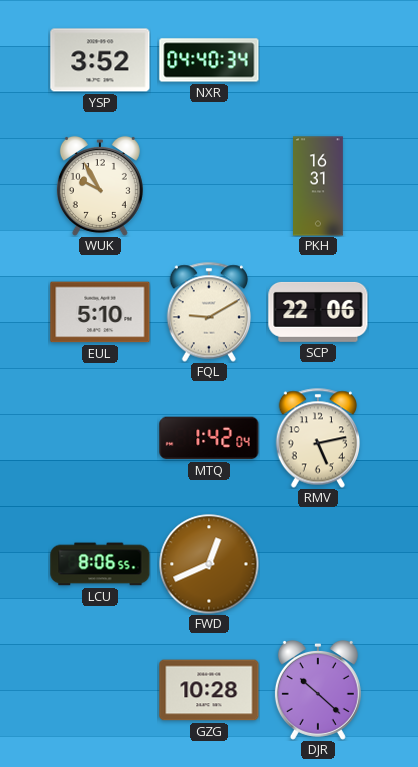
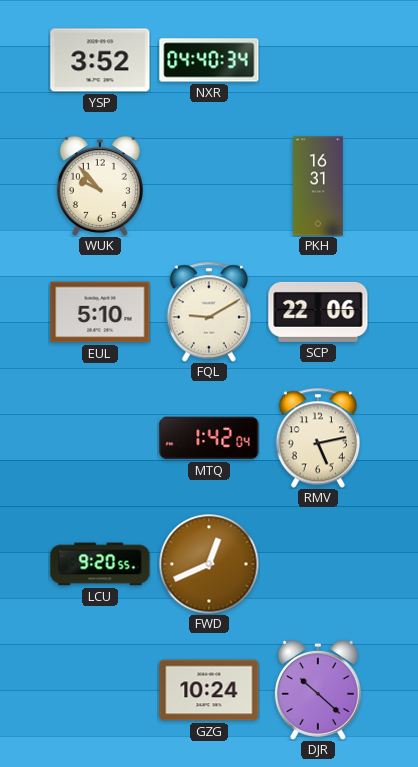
WUK: 9:55 -> 9:53 (100, 186)
LCU: 8:06 -> 9:20 (100, 564)
GZG: 10:28 -> 10:24 (209, 690)
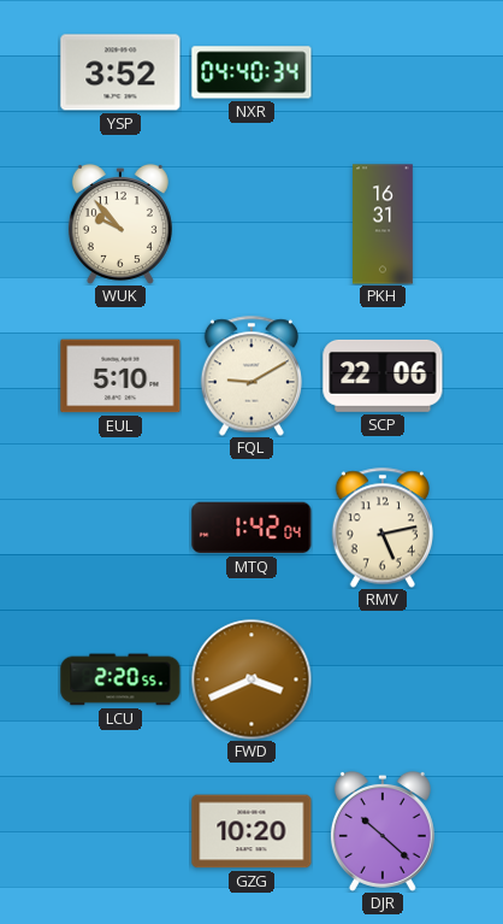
LCU: 9:20 -> 2:20 (120, 679)
FWD: 12:41 -> 3:41 (251, 679)
GZG: 10:24 -> 10:20 (251, 831)
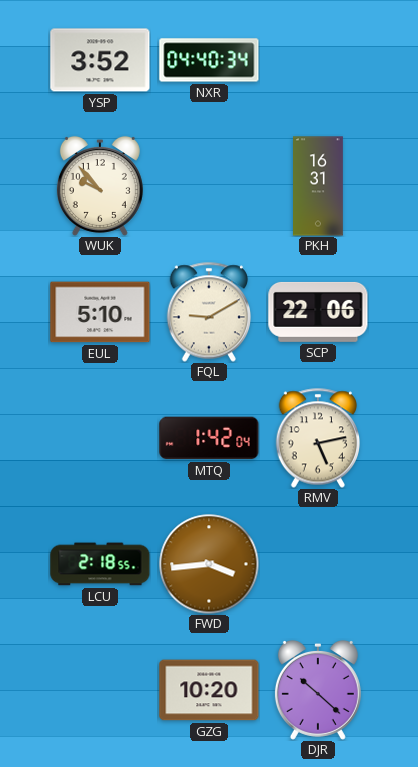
LCU: 2:20 -> 2:18 (100, 564)
FWD: 3:41 -> 3:44 (209, 564)
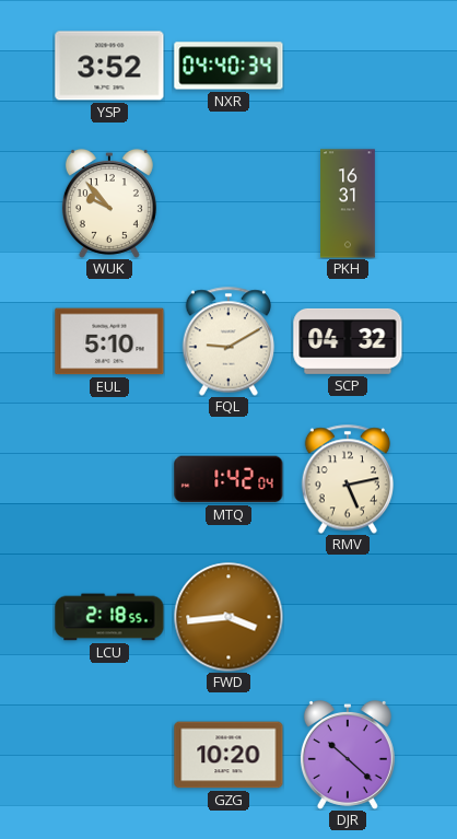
SCP: 22:06 -> 04:32 (348, 341)
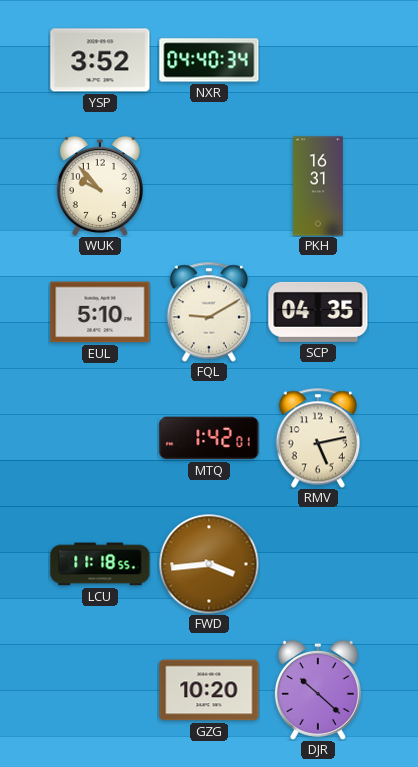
SCP: 04:32 -> 04:35 (318, 312)
MTQ: 1:42:04 -> 1:42:01 (209, 438)
LCU: 2:18 -> 11:18 (100, 564)
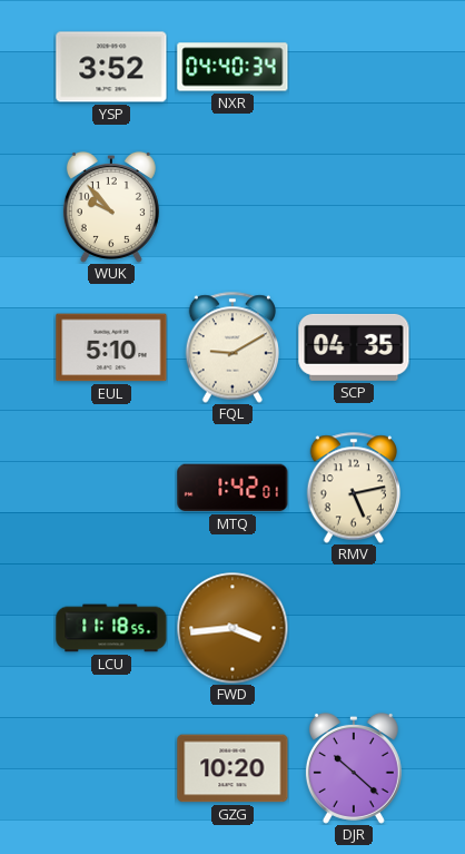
PKH: 16:31 -> none (319, 186)
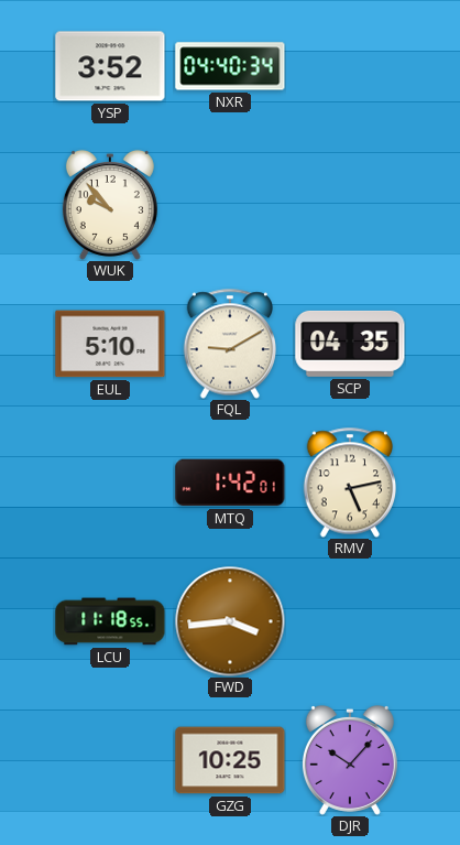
GZG: 10:20 -> 10:25 (230, 760)
DJR: 10:22 -> 10:07 (350, 760)
